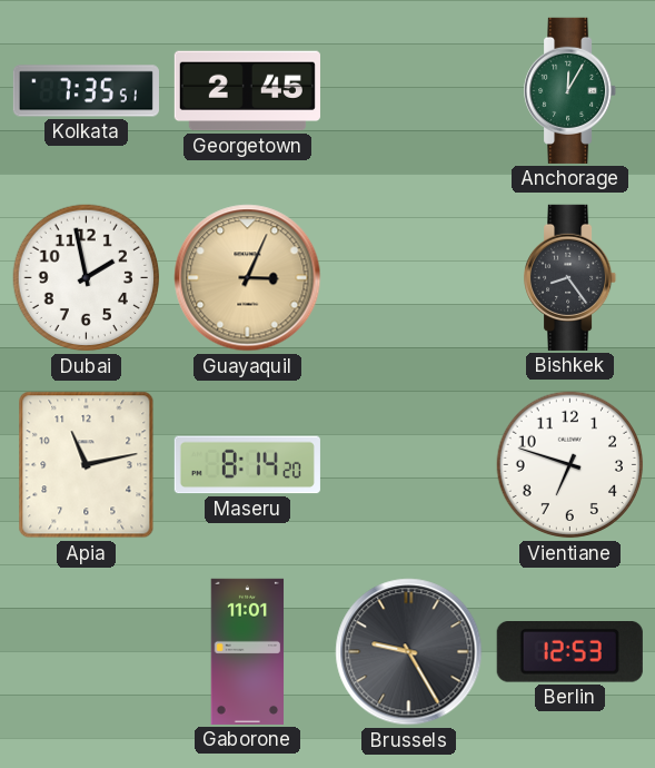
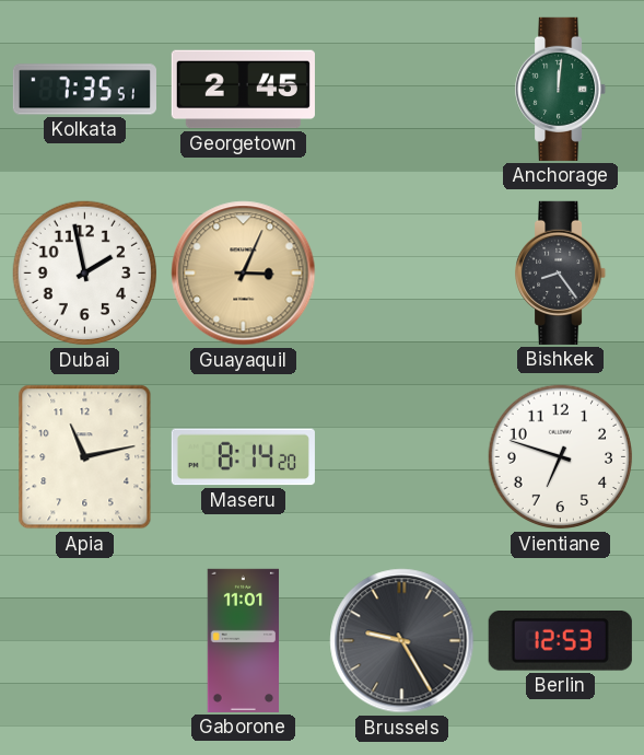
Anchorage: 12:05 -> 12:01 (561, 89)
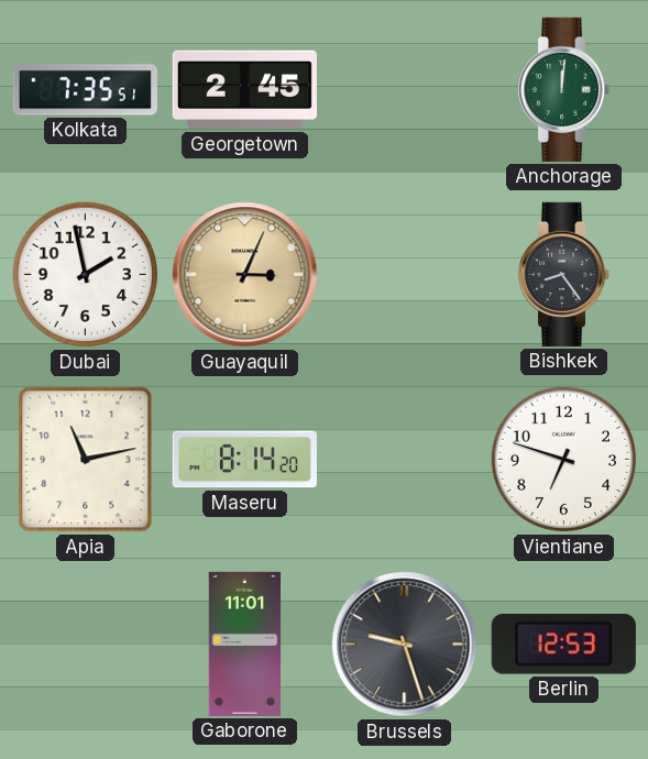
Brussels: 9:25 -> 9:27 (405, 645)
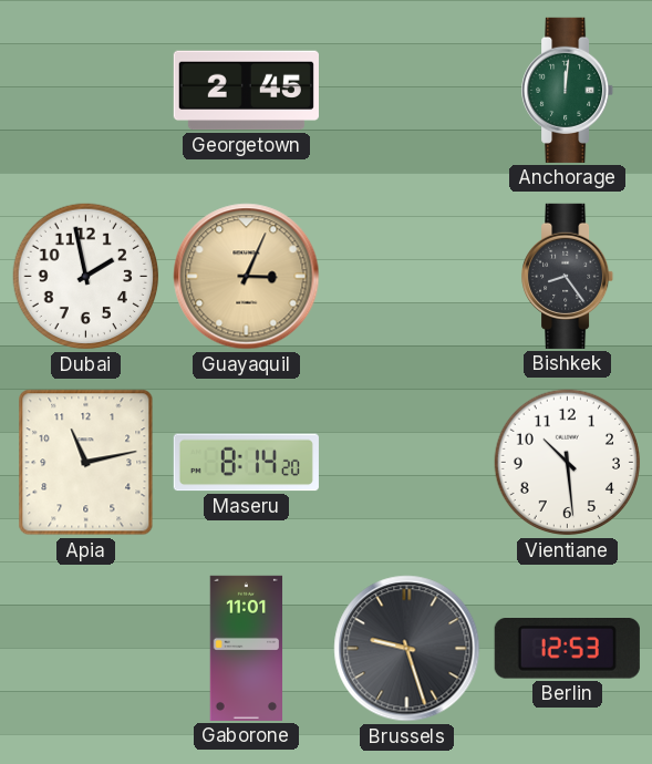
Kolkata: 7:35 -> none (85, 90)
Vientiane: 6:48 -> 10:29 (568, 463)
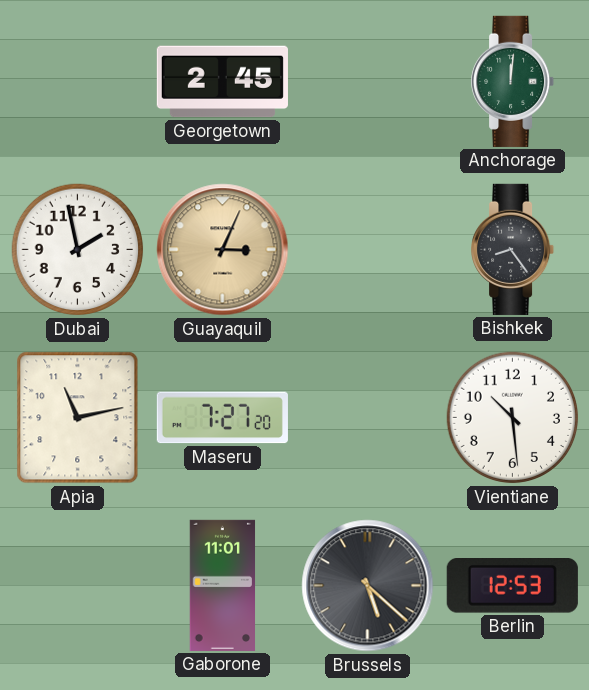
Maseru: 8:14 -> 7:27 (222, 418)
Brussels: 9:27 -> 5:22 (368, 586)
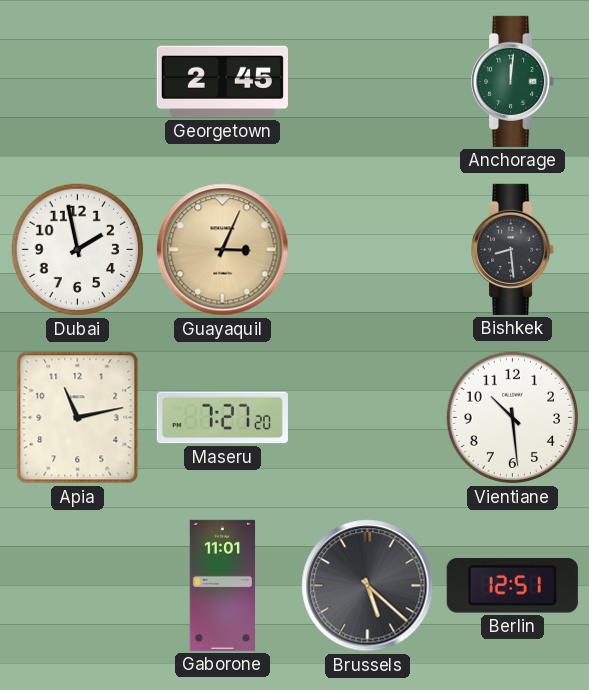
Bishkek: 8:24 -> 8:29 (513, 249)
Berlin: 12:53 -> 12:51 (512, 586)
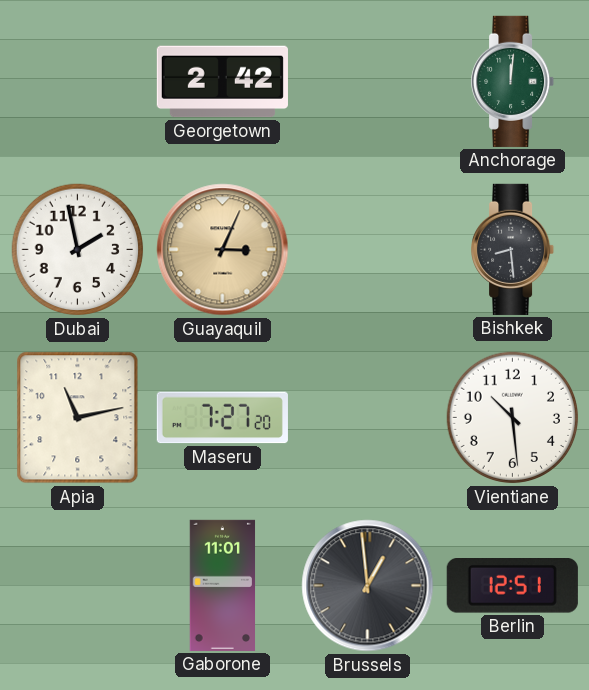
Georgetown: 2:45 -> 2:42 (222, 82)
Brussels: 5:22 -> 12:59 (368, 586)
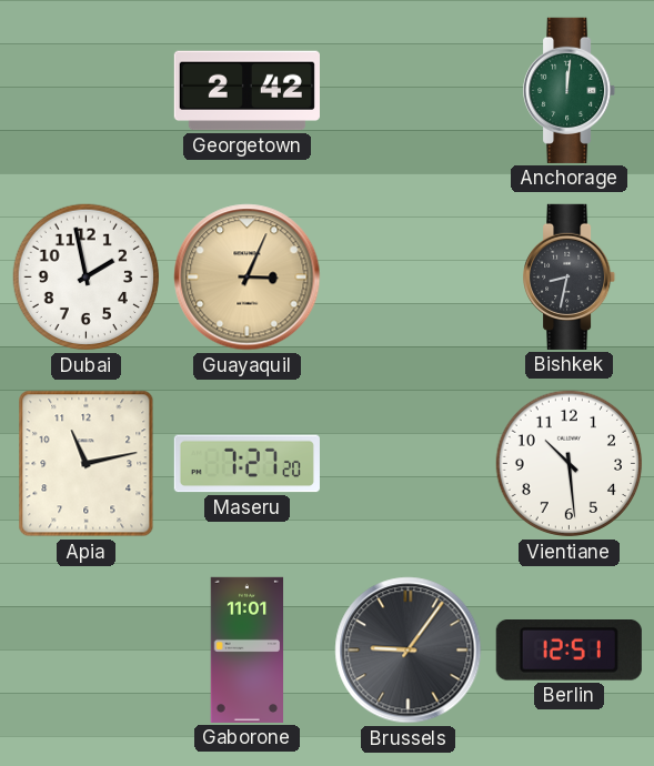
Bishkek: 8:29 -> 8:32 (570, 276)
Brussels: 12:59 -> 9:06 (409, 651)
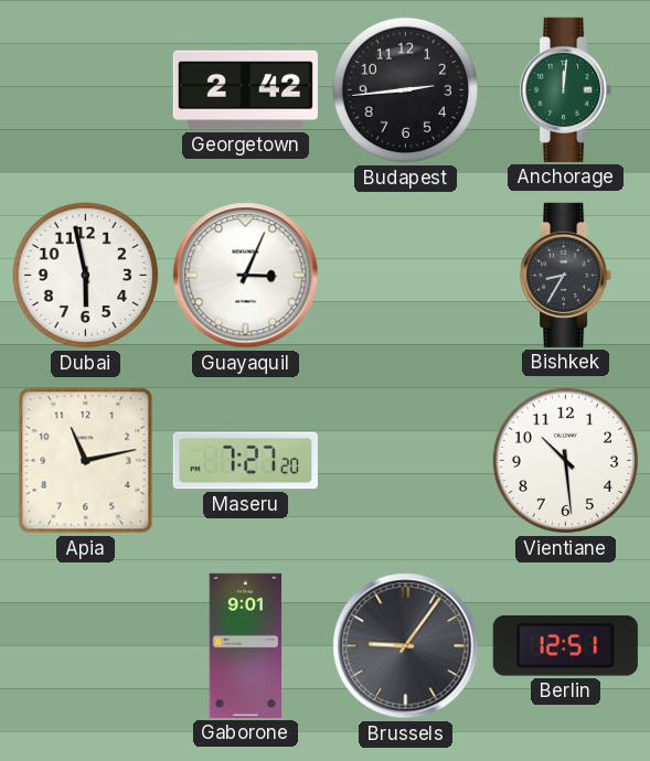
Budapest: none -> 2:44 (406, 90)
Dubai: 1:58 -> 5:58 (86, 276)
Guayaquil dial: champagne -> white (246, 276)
Bishkek: 8:32 -> 8:35 (566, 275)
Gaborone: 11:01 -> 9:01 (246, 645)
